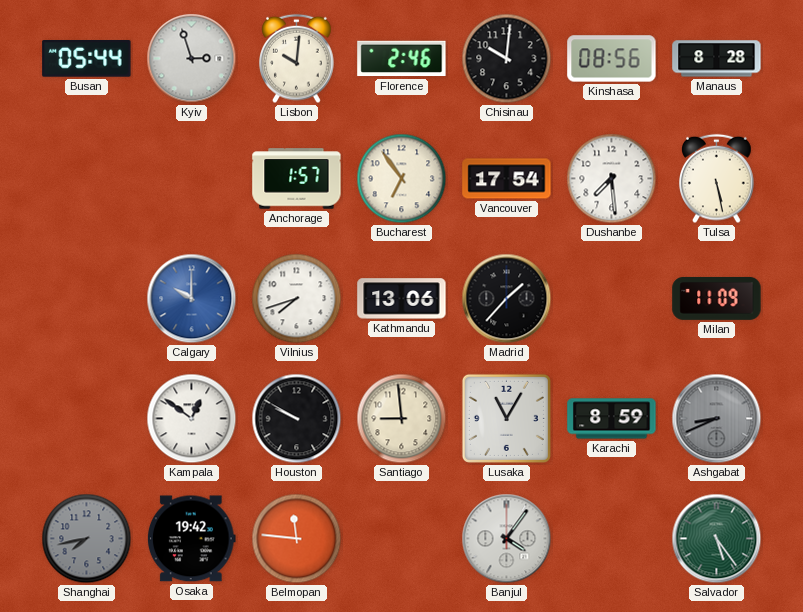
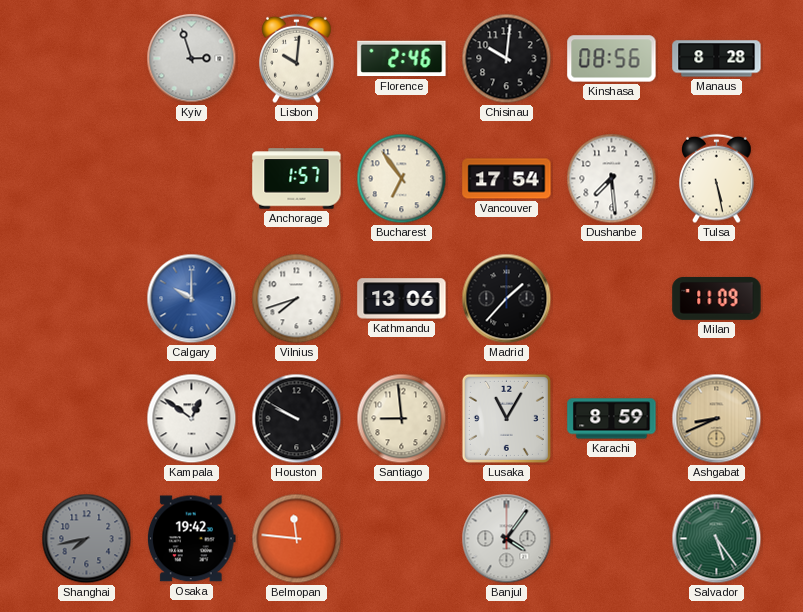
Busan: 05:44 -> none (87, 59)
Ashgabat dial: grey -> champagne (717, 419)
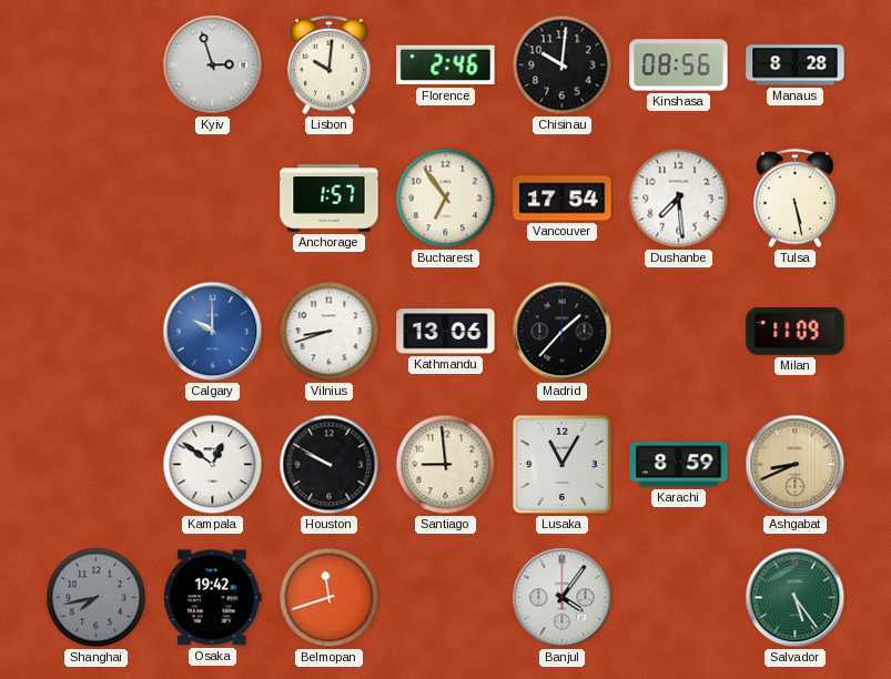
Vilnius: 7:42 -> 8:42 (330, 332)
Belmopan: 11:46 -> 11:42 (330, 598)
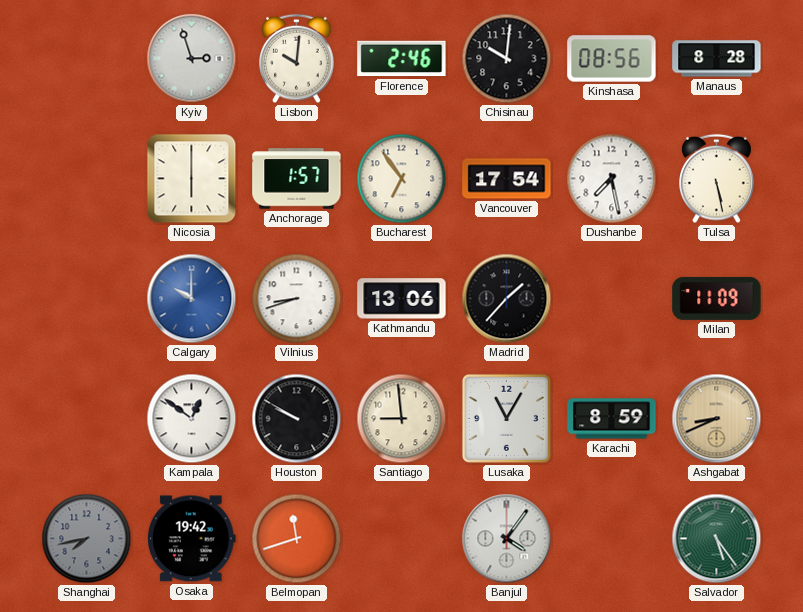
Nicosia: none -> 6:00 (192, 179)
Dushanbe: 7:29 -> 7:28 (612, 179)
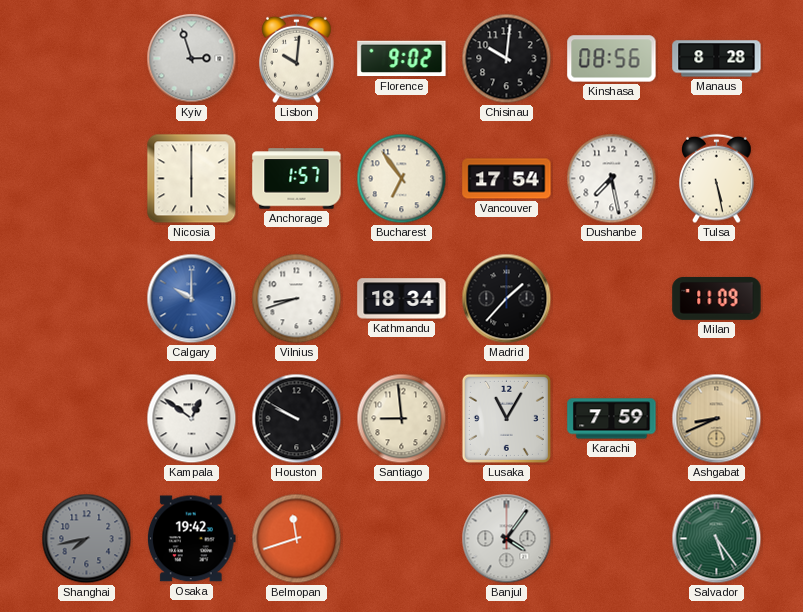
Florence: 2:46 -> 9:02 (402, 59)
Kathmandu: 13:06 -> 18:34 (402, 299)
Karachi: 8:59 -> 7:59 (612, 419)
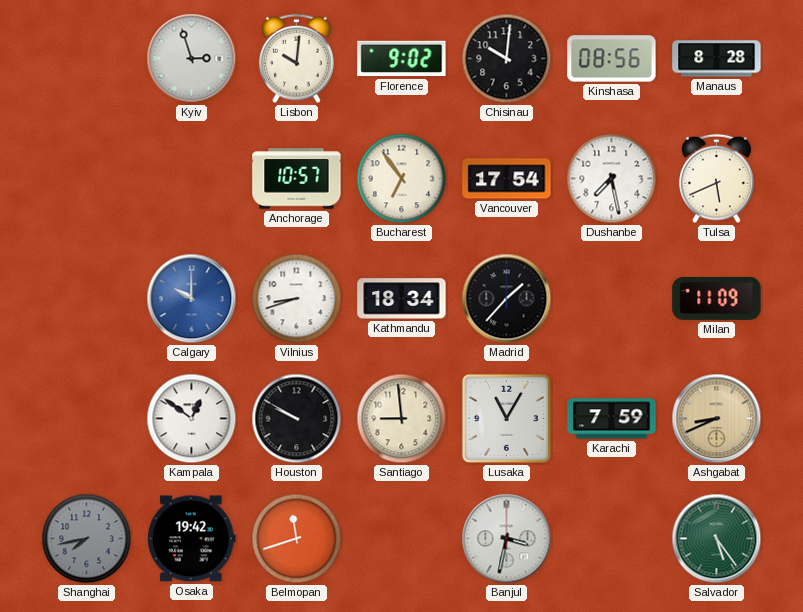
Nicosia: 6:00 -> none (192, 179)
Anchorage: 1:57 -> 10:57 (297, 179)
Tulsa: 5:28 -> 5:41 (717, 179)
Banjul: 4:06 -> 3:32 (507, 539)
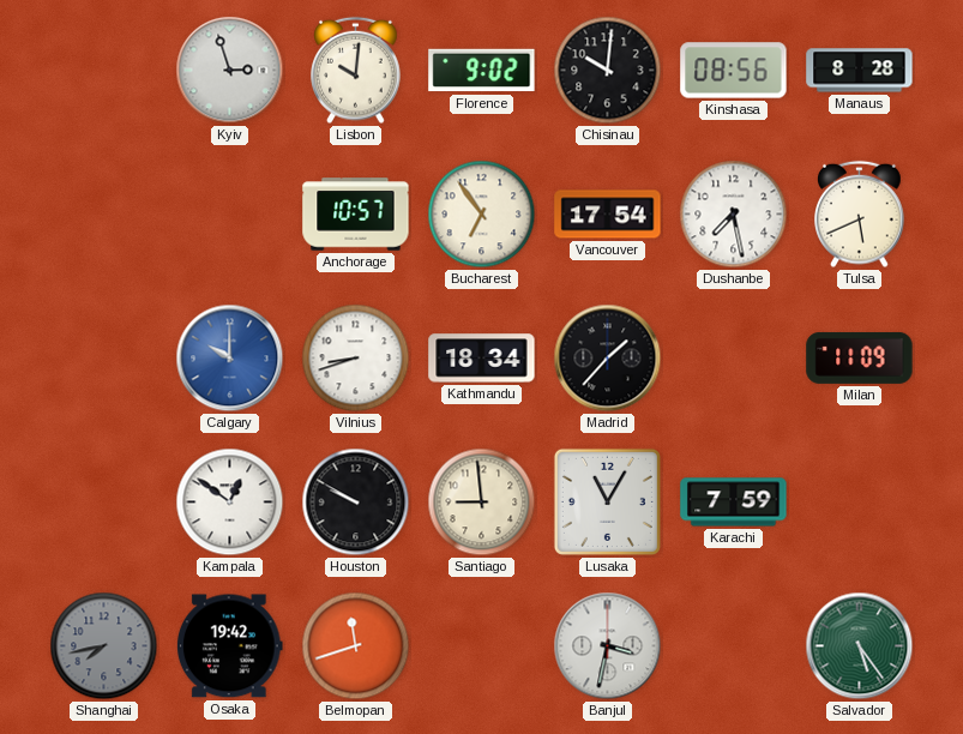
Ashgabat: 8:41 -> none (717, 419)
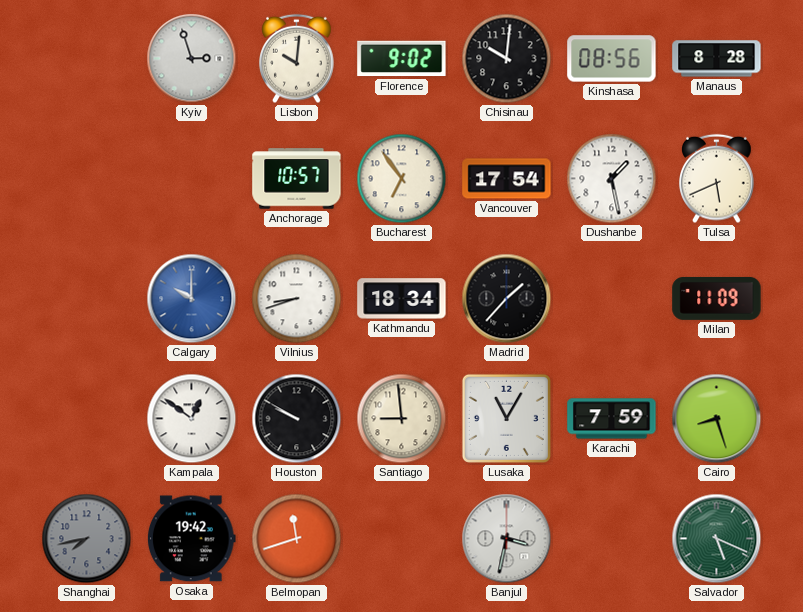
Dushanbe: 7:28 -> 1:28 (612, 179)
Cairo: none -> 8:27 (717, 419)
Salvador: 5:24 -> 5:19 (717, 539)
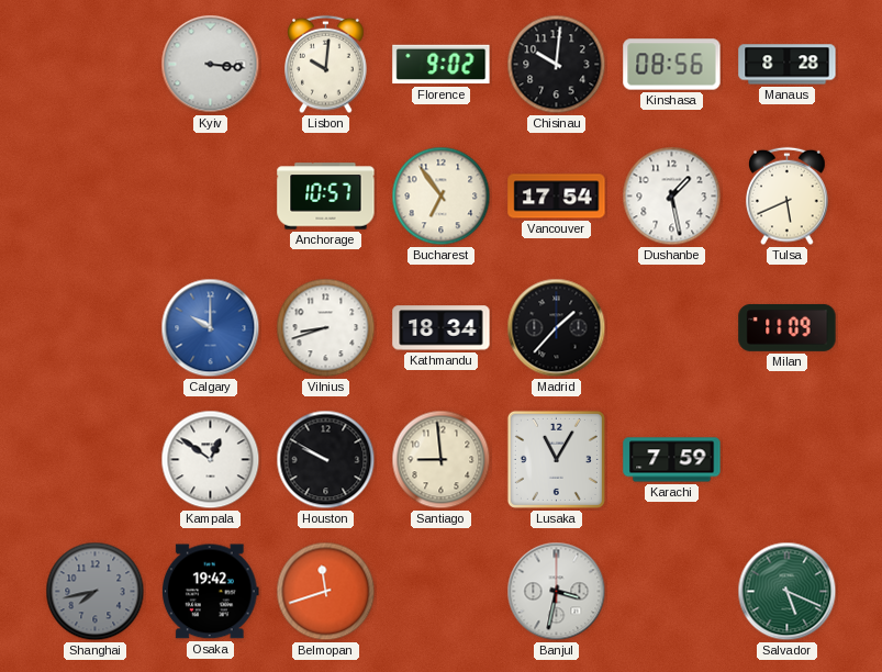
Kyiv: 2:57 -> 3:16 (211, 65)
Cairo: 8:27 -> none (717, 419)
